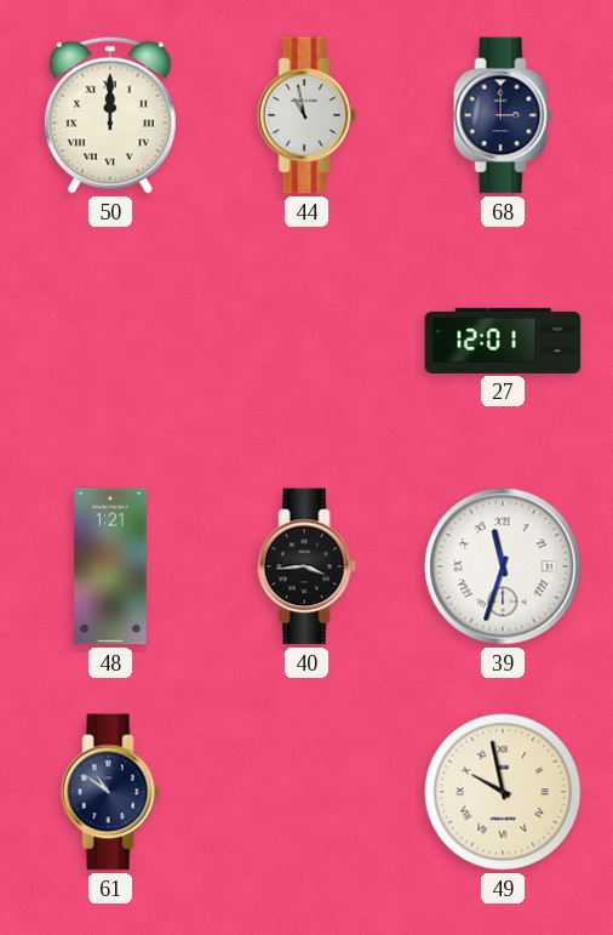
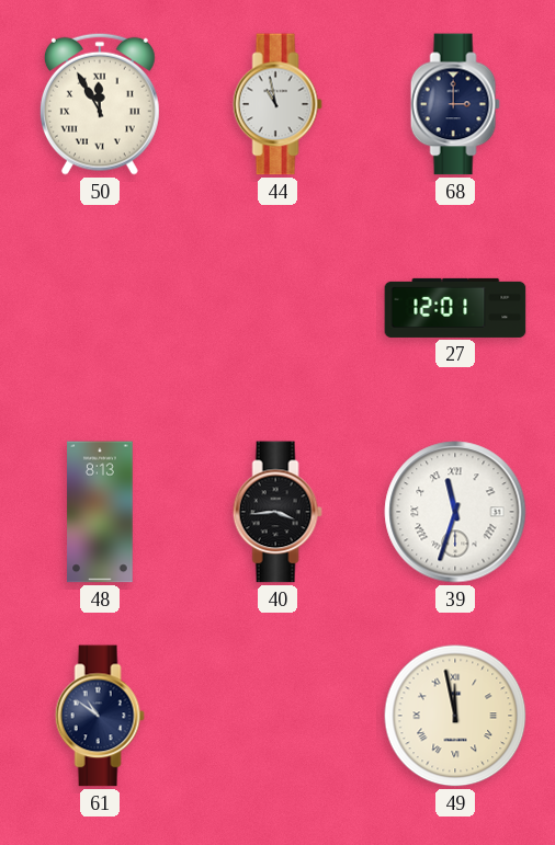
50: 12:00 -> 11:55 (100, 104)
48: 1:21 -> 8:13 (100, 512)
49: 9:58 -> 11:58 (455, 716)
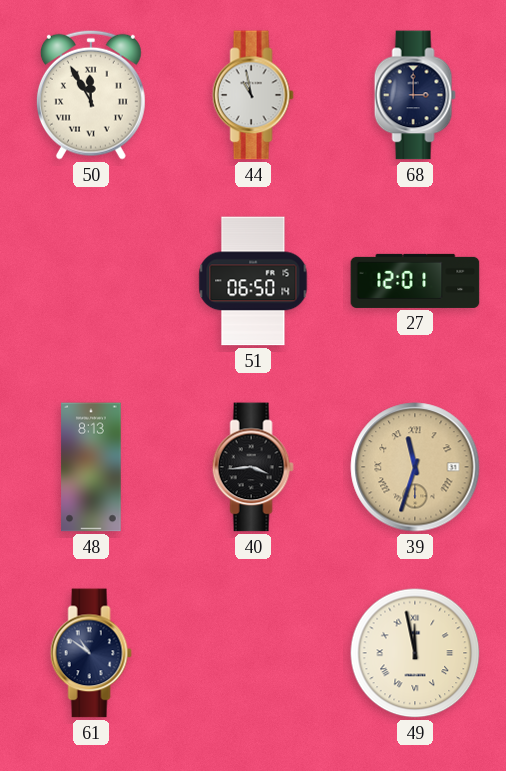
51: none -> 06:50 (253, 281)
39 dial: white -> champagne (415, 467)
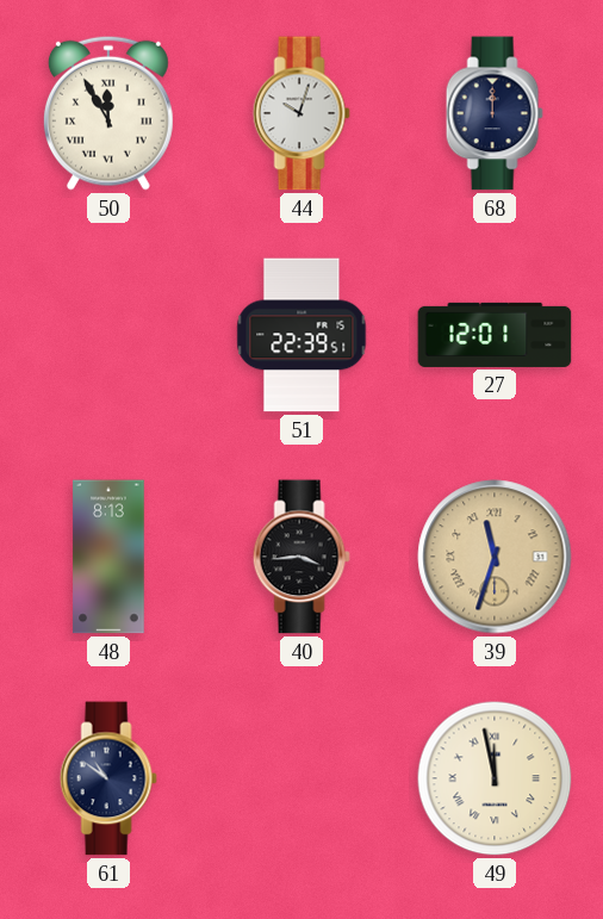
44: 10:58 -> 10:03 (301, 113)
68: 3:00 -> 12:00 (495, 113)
51: 06:50 -> 22:39 (301, 335)
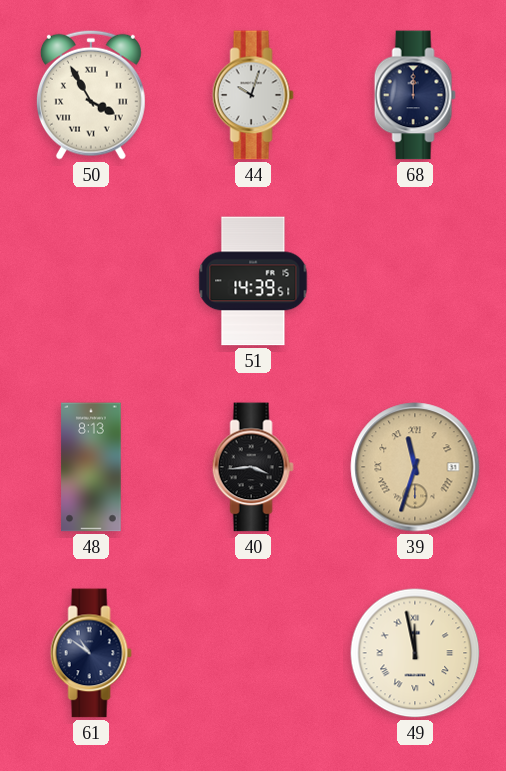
50: 11:55 -> 3:55 (91, 95)
51: 22:39 -> 14:39 (253, 281)
27: 12:01 -> none (495, 335)
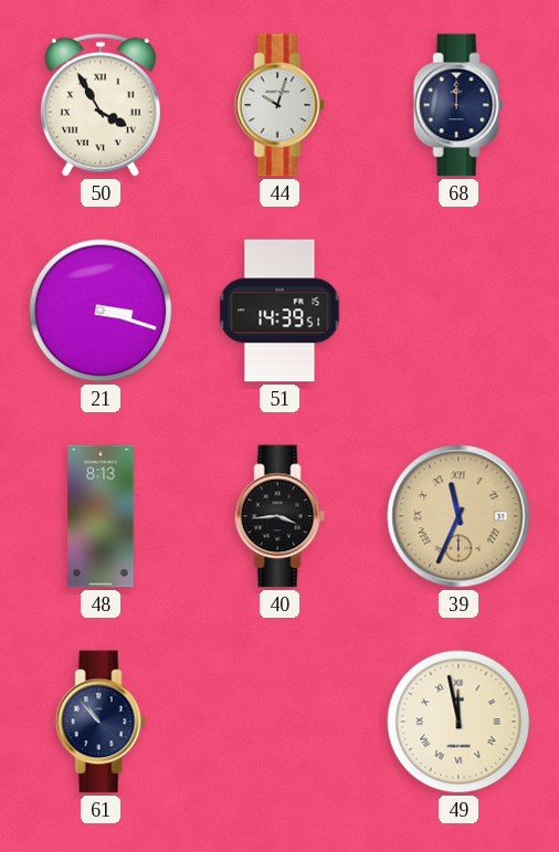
21: none -> 3:18 (101, 311)
39: 11:33 -> 11:34 (458, 516)
61: 10:51 -> 10:53 (101, 722)
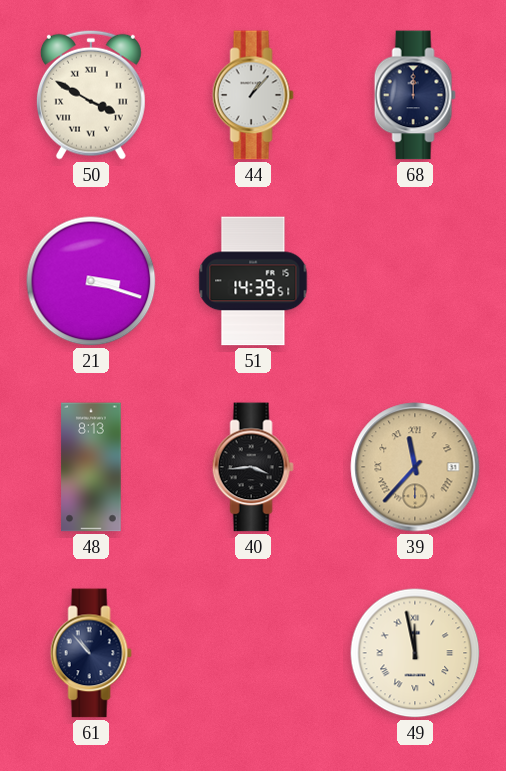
50: 3:55 -> 3:50 (91, 95)
44: 10:03 -> 1:07 (253, 95)
39: 11:34 -> 11:37 (415, 467)
